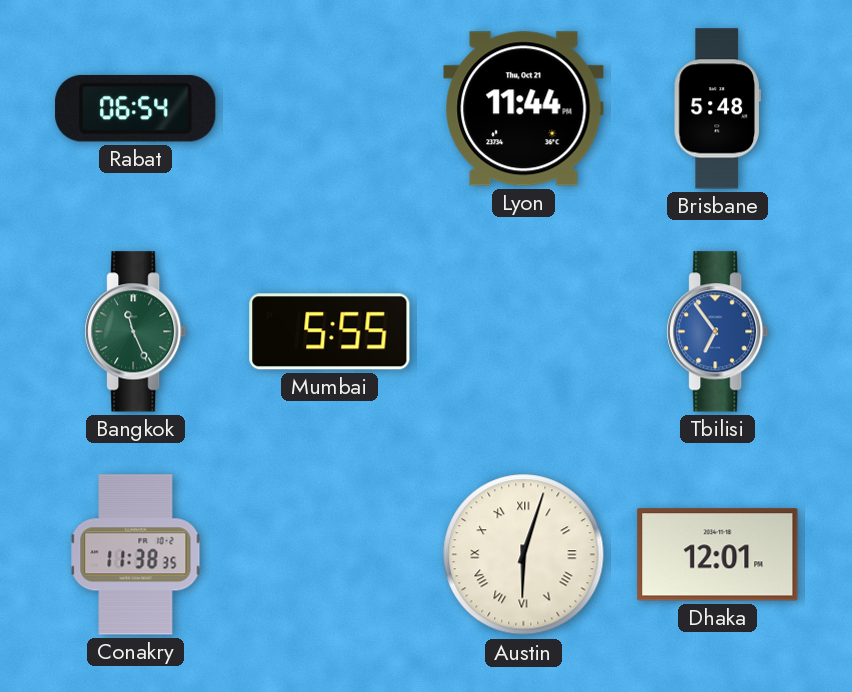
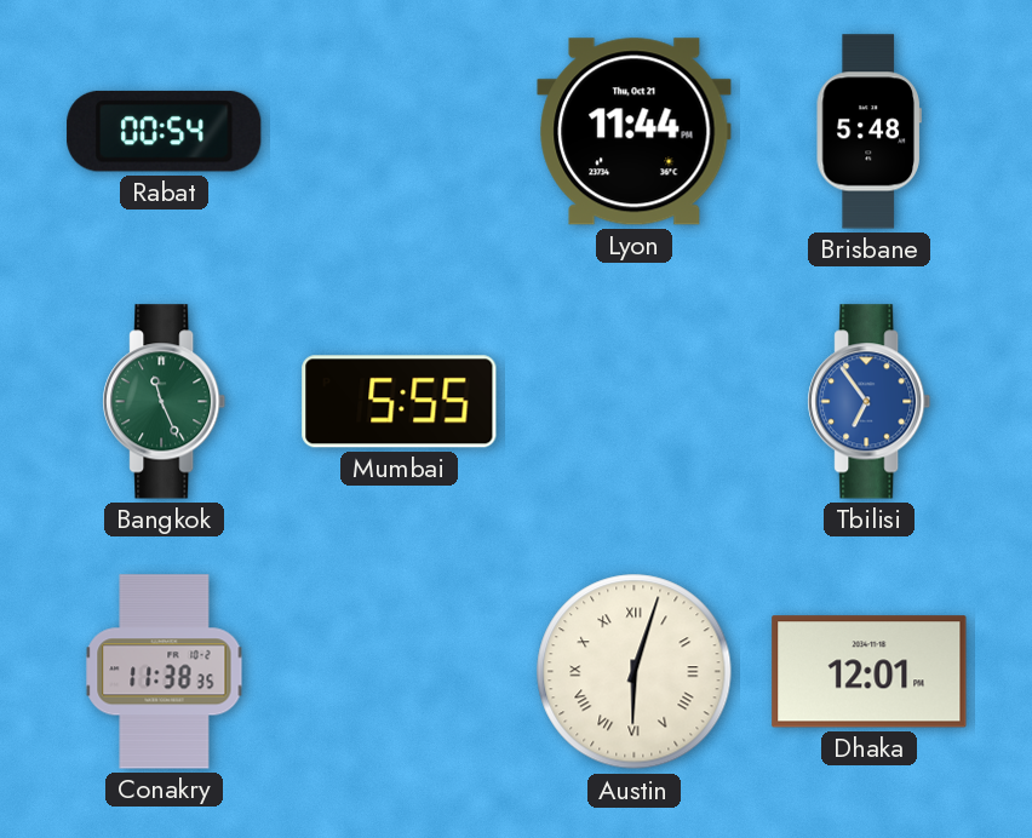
Rabat: 06:54 -> 00:54 (165, 131)
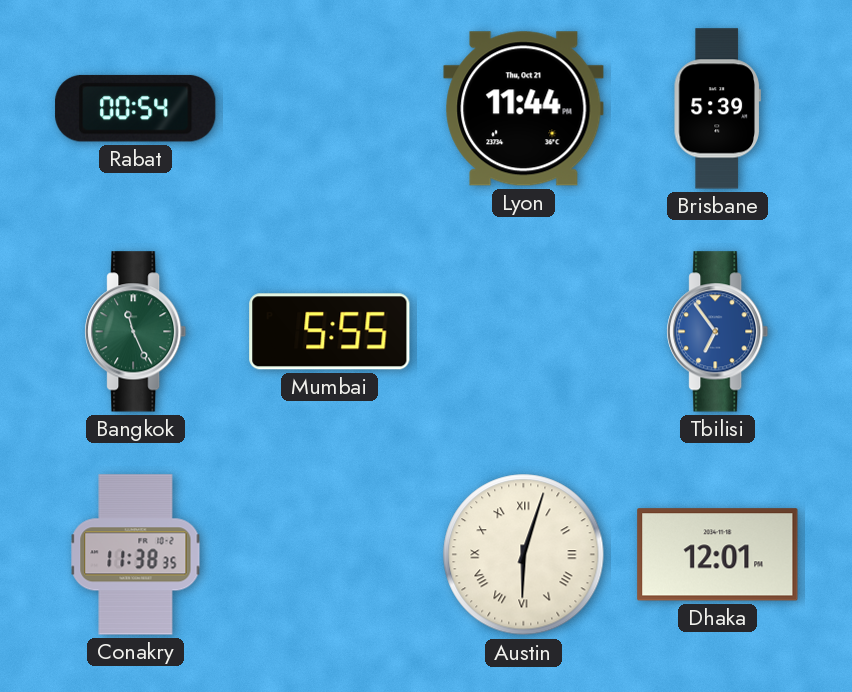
Brisbane: 5:48 -> 5:39 (717, 109)
